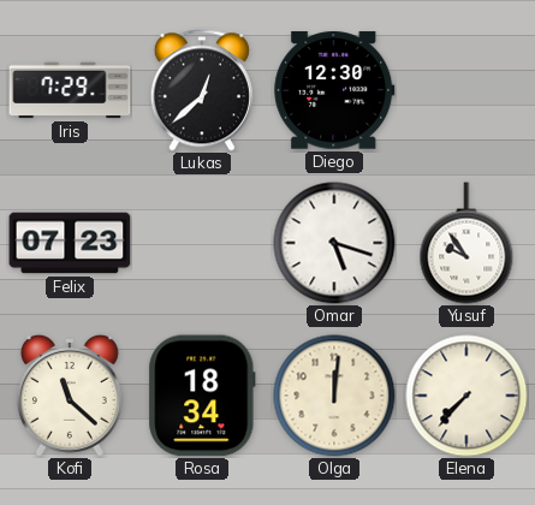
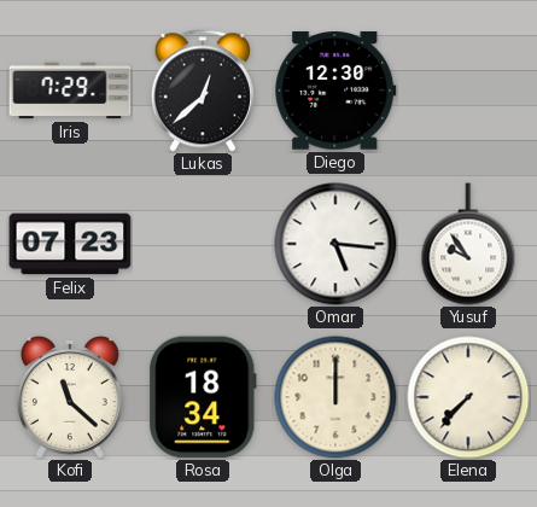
Omar: 5:18 -> 5:16 (335, 244)
Olga: 12:01 -> 12:00 (335, 397)
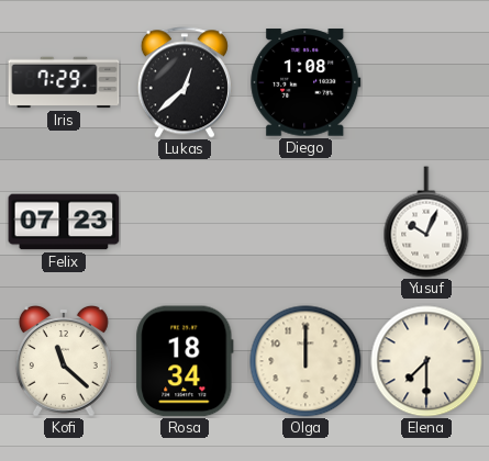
Diego: 12:30 -> 1:08 (305, 82)
Omar: 5:16 -> none (335, 244)
Yusuf: 9:54 -> 10:04 (426, 222)
Elena: 7:37 -> 7:30 (426, 361)
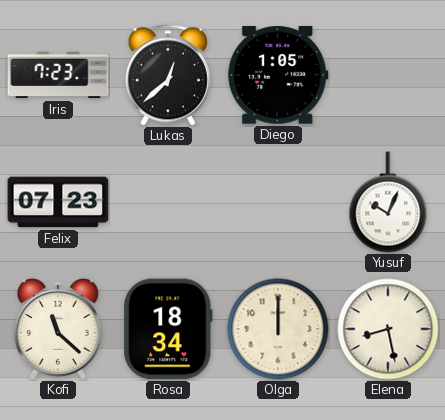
Iris: 7:29 -> 7:23 (58, 75)
Diego: 1:08 -> 1:05 (278, 75)
Elena: 7:30 -> 8:28 (388, 329)
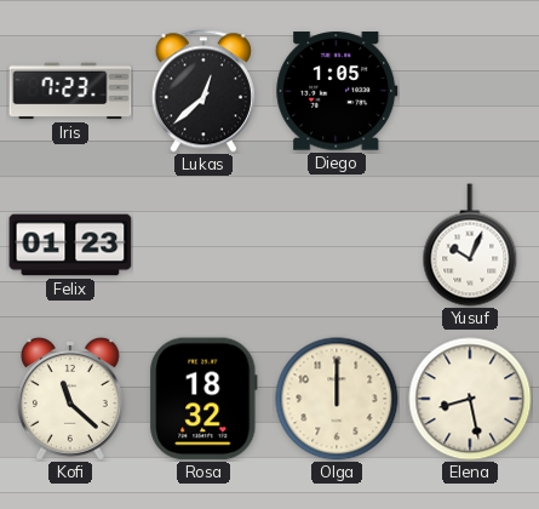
Felix: 07:23 -> 01:23 (70, 245)
Rosa: 18:34 -> 18:32 (203, 399)
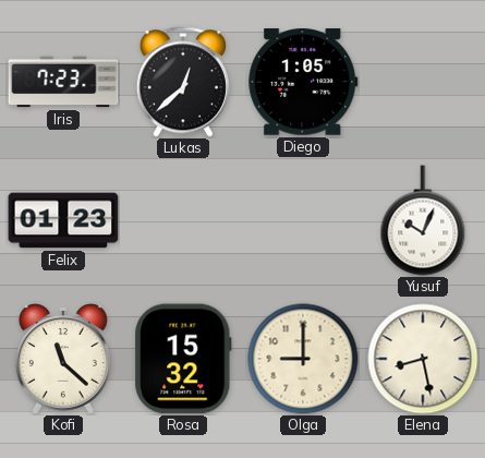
Rosa: 18:32 -> 15:32 (183, 359)
Olga: 12:00 -> 9:00 (303, 359)
